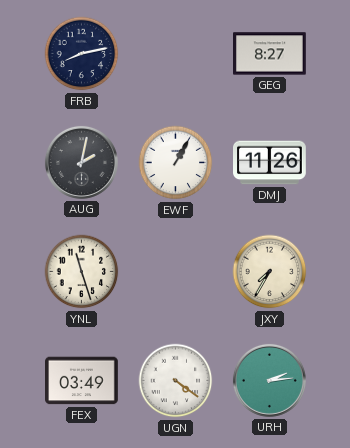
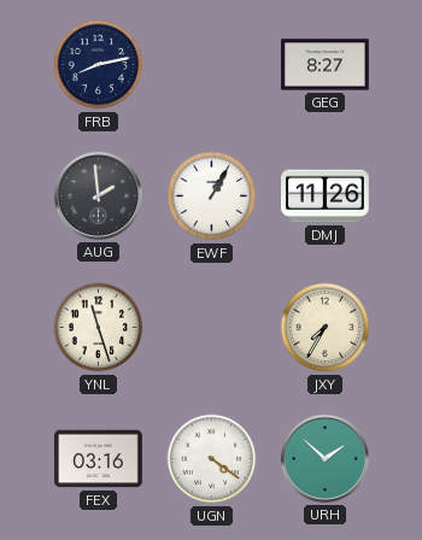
AUG: 2:02 -> 1:59 (98, 195)
FEX: 03:49 -> 03:16 (99, 459)
URH: 2:14 -> 1:52 (324, 458)
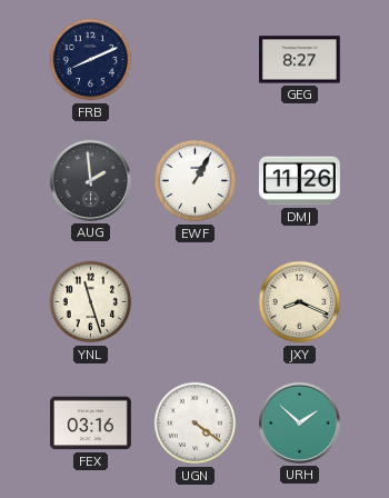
FRB: 8:13 -> 8:11 (91, 60)
JXY: 7:35 -> 8:19 (300, 302)
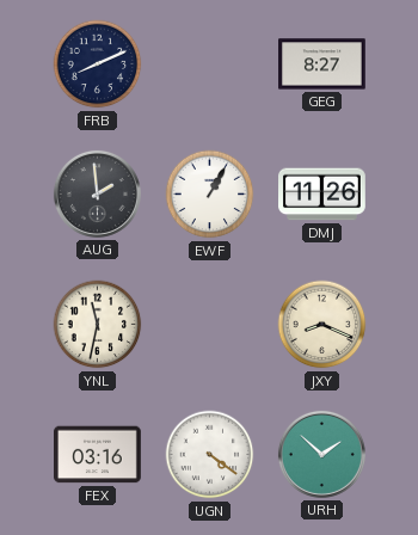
YNL: 11:27 -> 11:32 (98, 325)
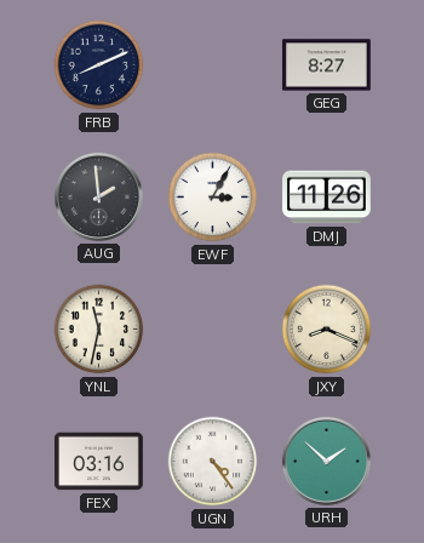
EWF: 1:05 -> 3:05 (213, 198)
UGN: 4:21 -> 4:24 (213, 462)
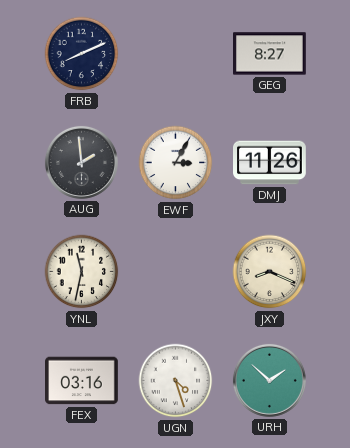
UGN: 4:24 -> 4:27 (176, 381)
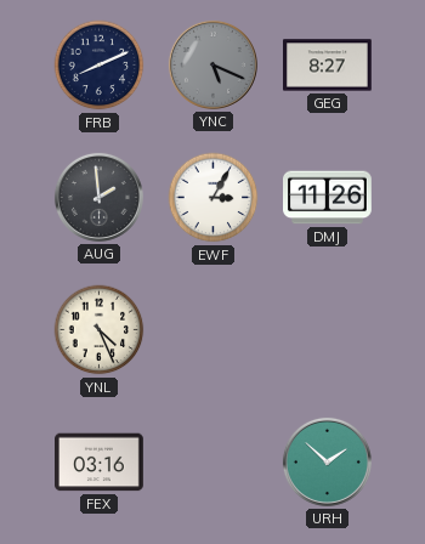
YNC: none -> 5:19 (212, 64)
YNL: 11:32 -> 4:26 (100, 330)
JXY: 8:19 -> none (270, 272)
UGN: 4:27 -> none (176, 381)
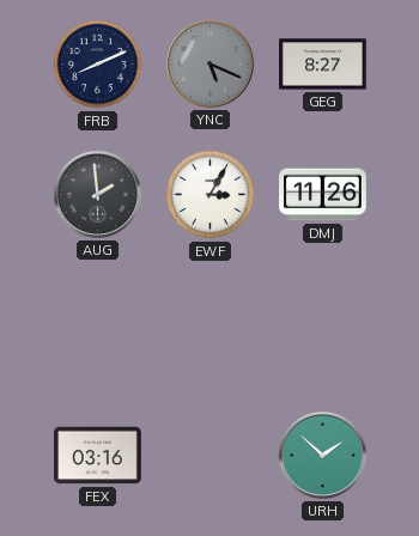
YNL: 4:26 -> none (100, 330)
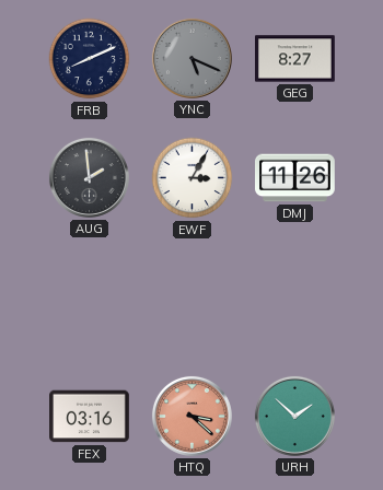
HTQ: none -> 3:22 (191, 416)
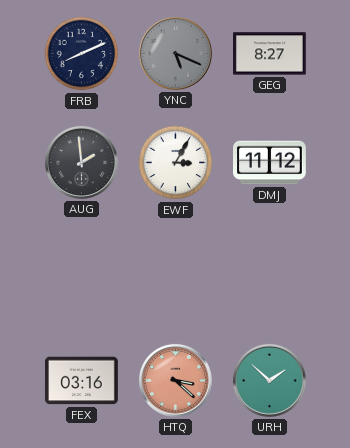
DMJ: 11:26 -> 11:12 (270, 163)
